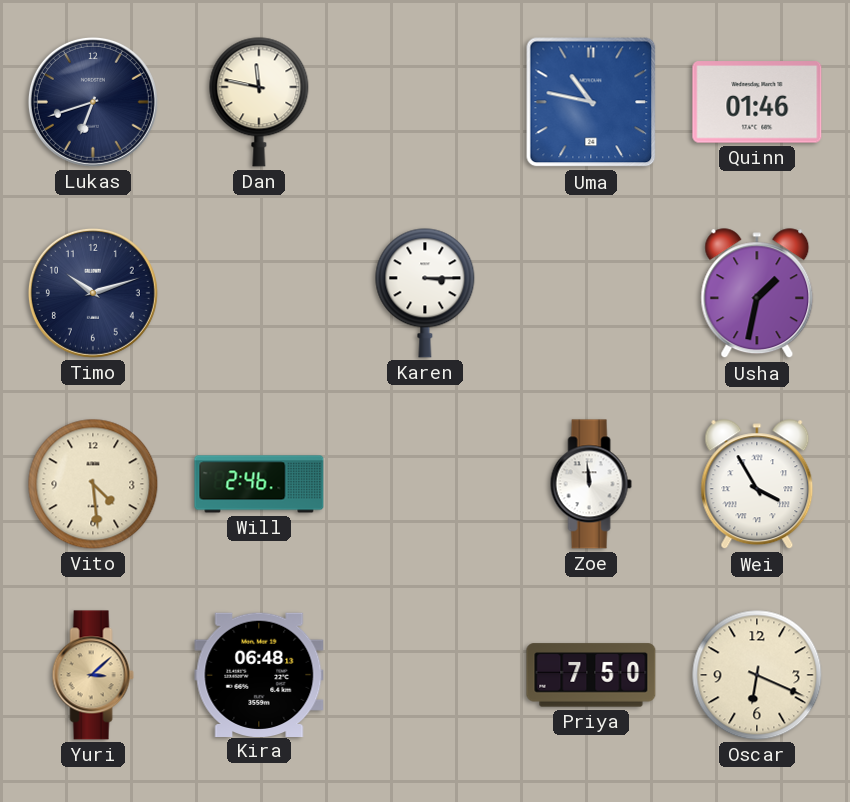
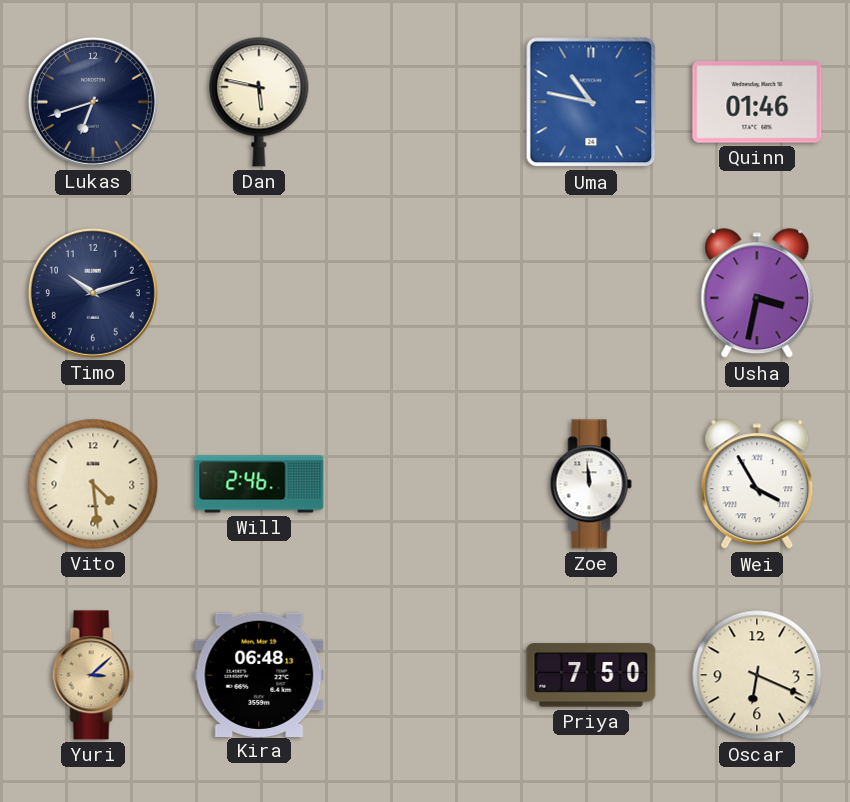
Dan: 11:47 -> 5:47 (259, 102)
Karen: 3:15 -> none (425, 293)
Usha: 1:32 -> 3:32 (757, 294)
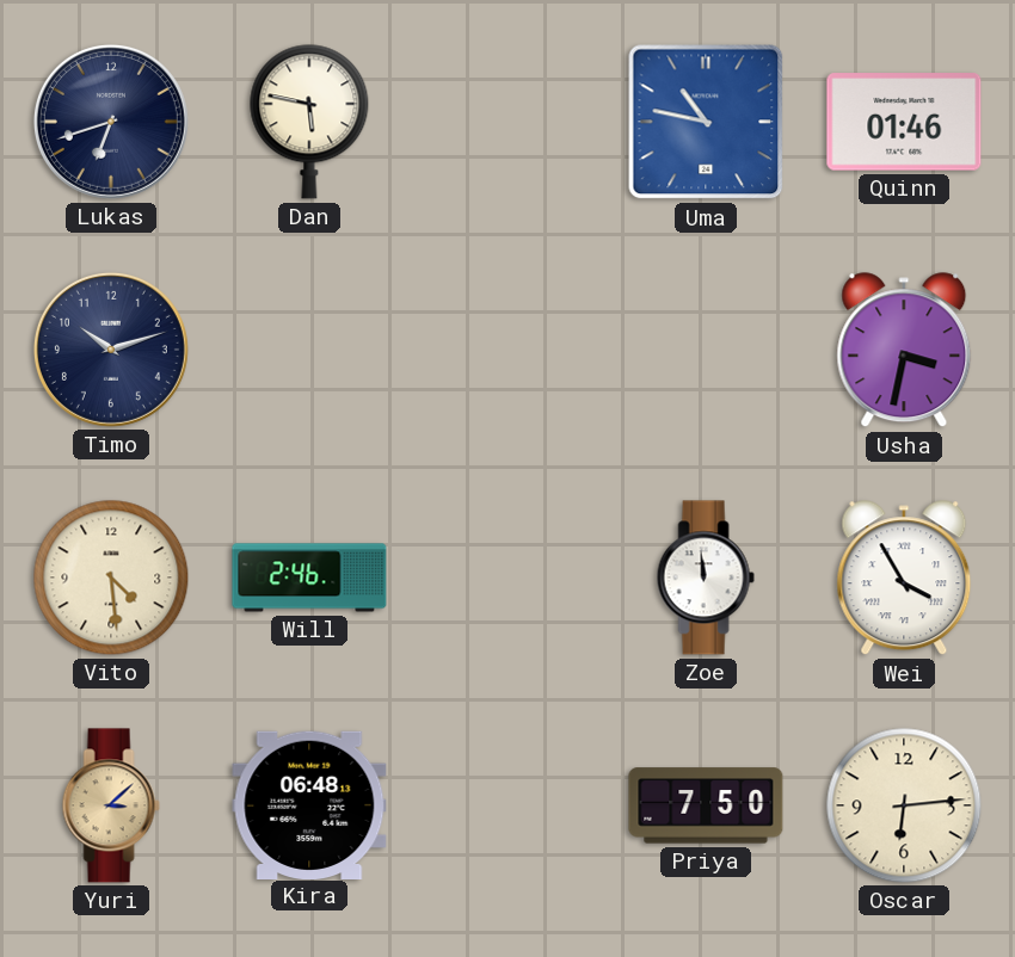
Oscar: 6:19 -> 6:14 (904, 805)
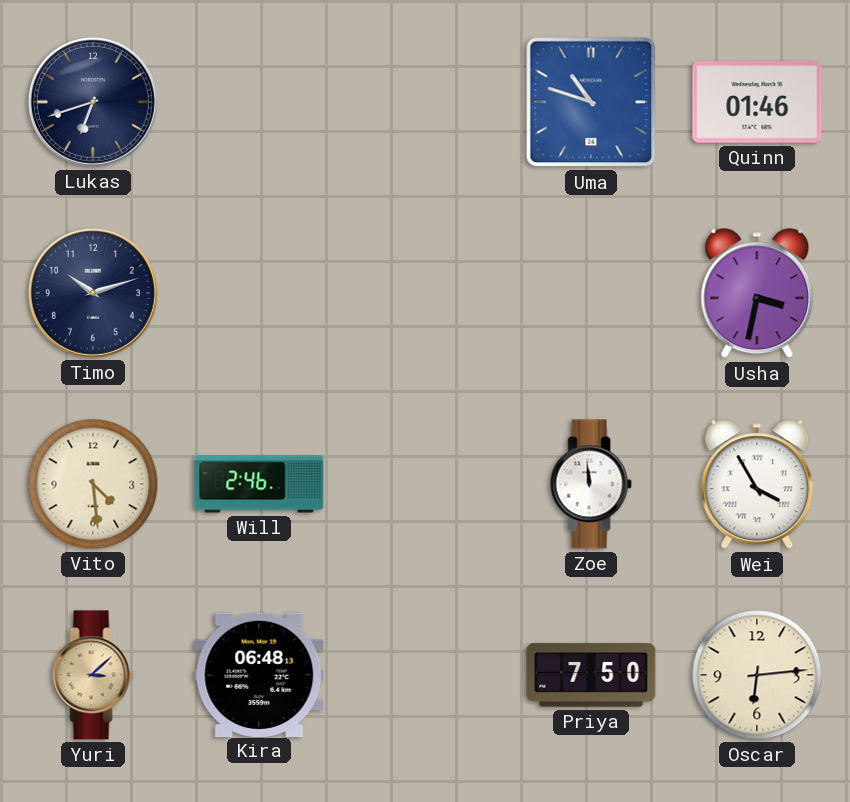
Dan: 5:47 -> none (309, 122)
Uma: 10:47 -> 10:48 (591, 102)
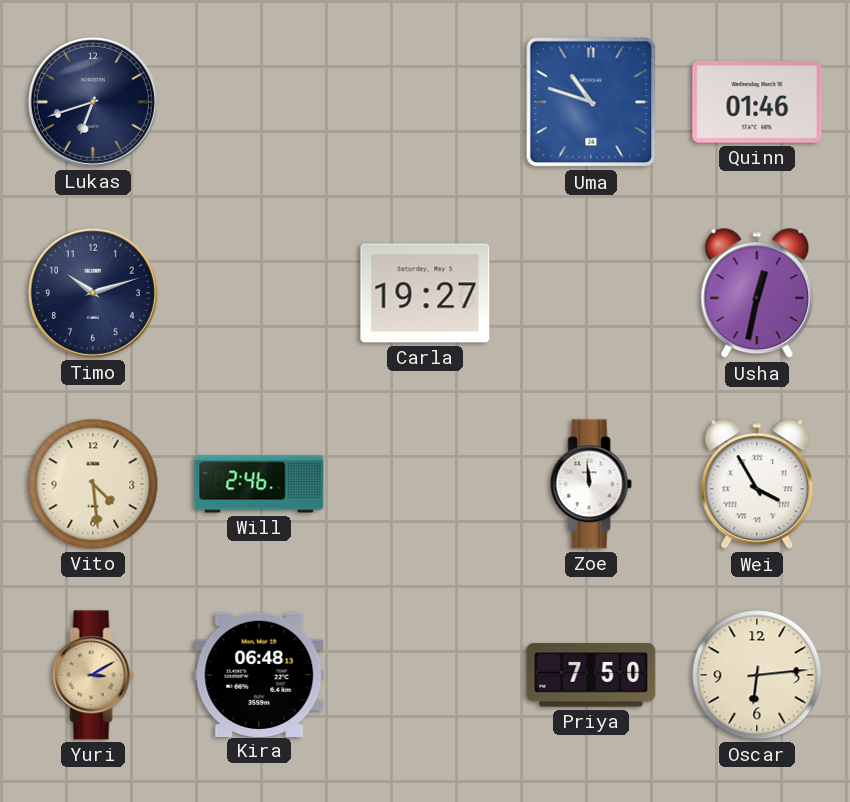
Carla: none -> 19:27 (425, 293)
Usha: 3:32 -> 12:32 (757, 294)
Yuri: 3:08 -> 3:10 (93, 675)
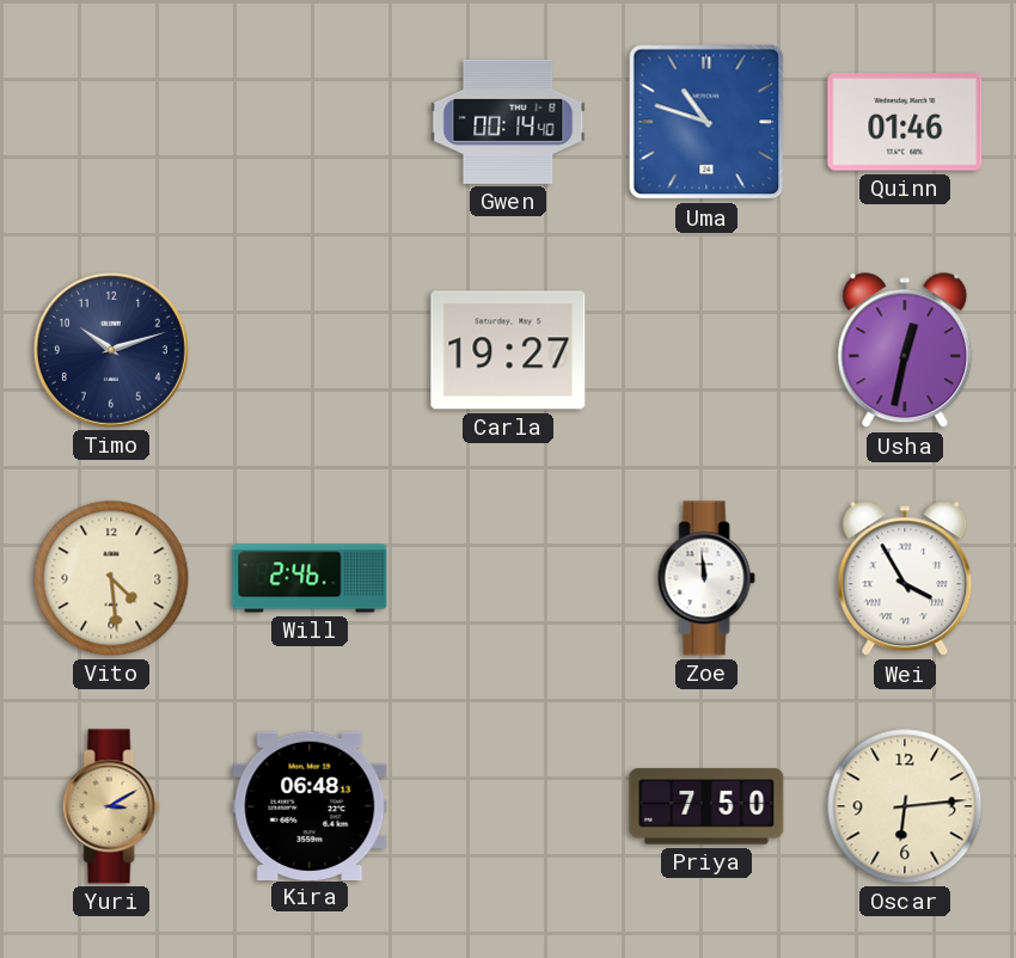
Lukas: 6:42 -> none (93, 102)
Gwen: none -> 00:14 (508, 122)
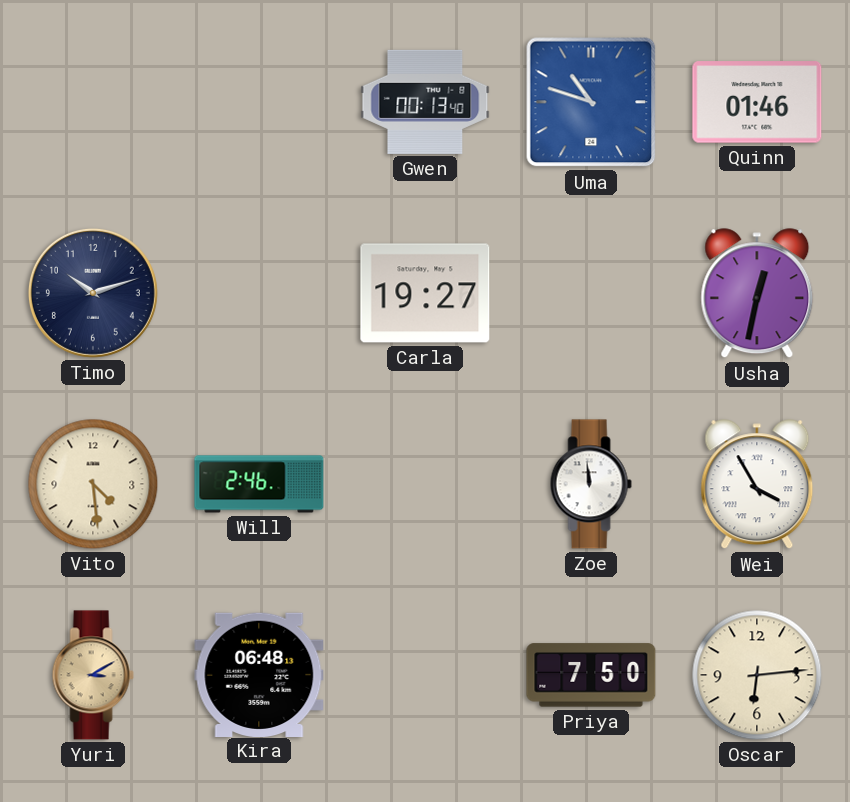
Gwen: 00:14 -> 00:13 (425, 102)
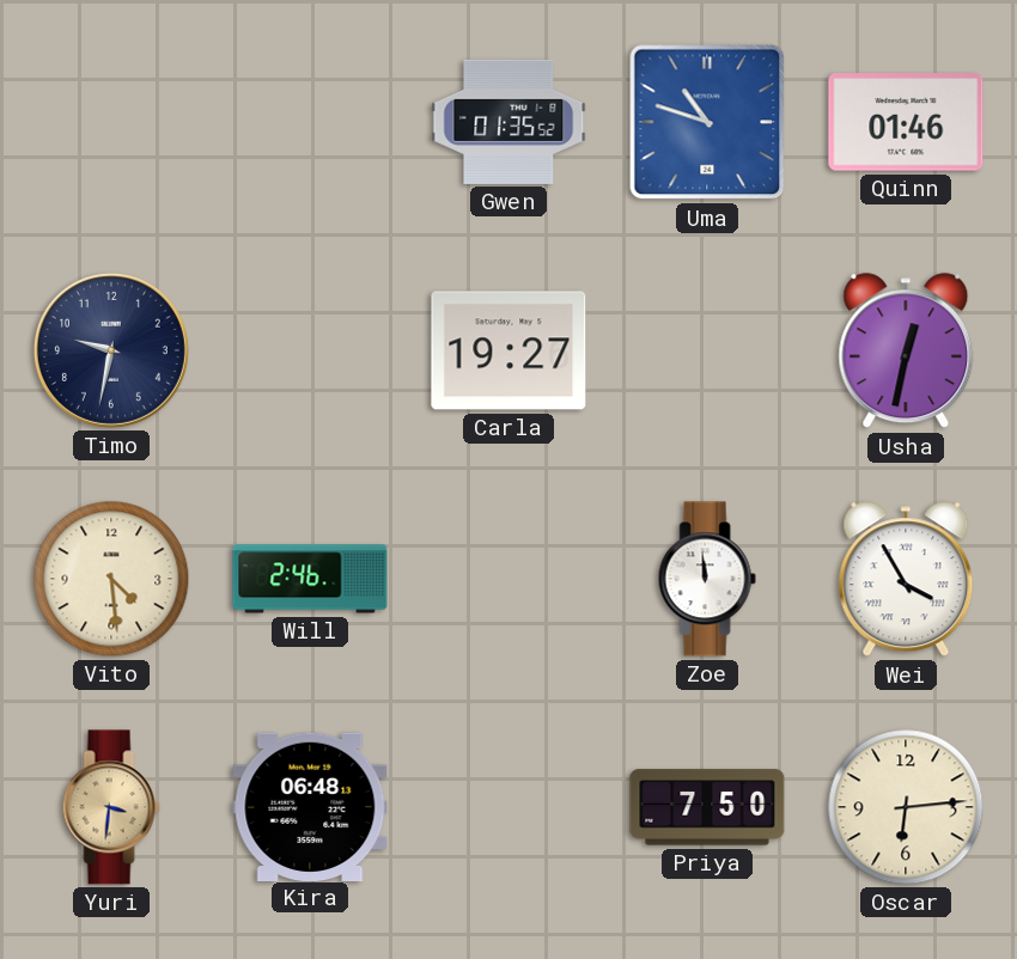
Gwen: 00:13 -> 01:35 (508, 122)
Timo: 10:12 -> 9:32 (111, 350)
Yuri: 3:10 -> 3:31 (111, 807)
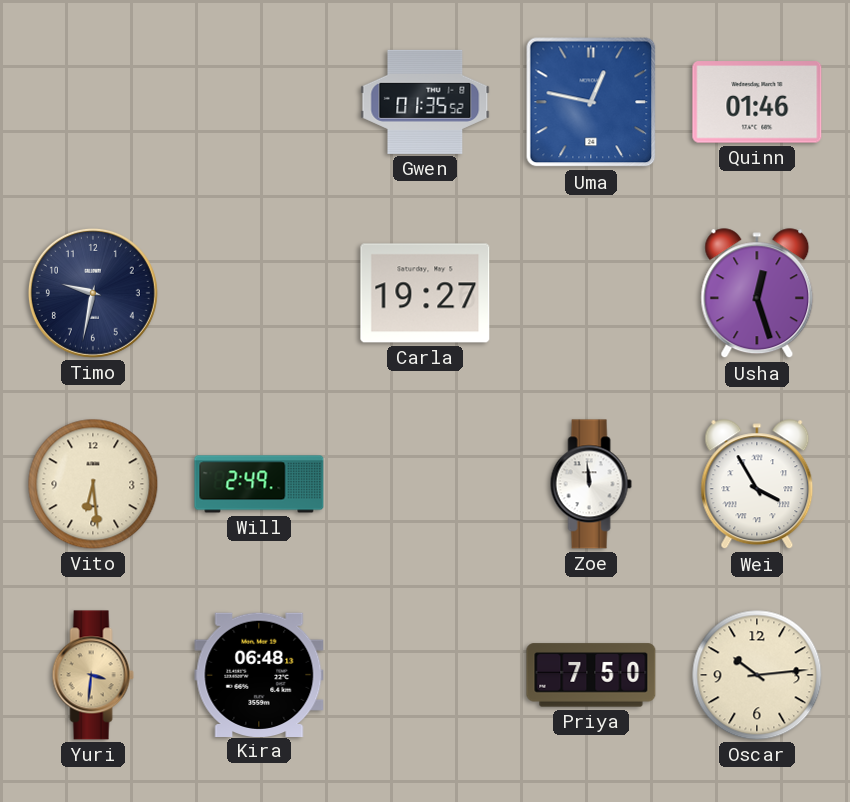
Uma: 10:48 -> 12:47 (591, 102)
Usha: 12:32 -> 12:27 (757, 294)
Vito: 4:29 -> 6:29 (93, 484)
Will: 2:46 -> 2:49 (259, 484)
Oscar: 6:14 -> 10:14 (757, 675)
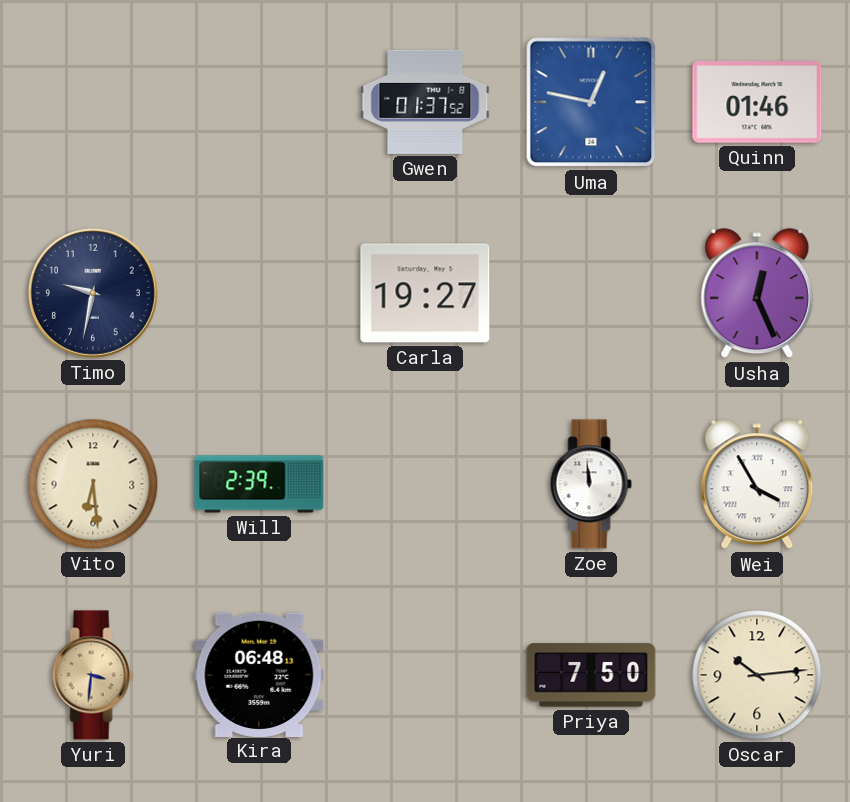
Gwen: 01:35 -> 01:37 (425, 102)
Usha: 12:27 -> 12:26 (757, 294)
Will: 2:49 -> 2:39 (259, 484)
